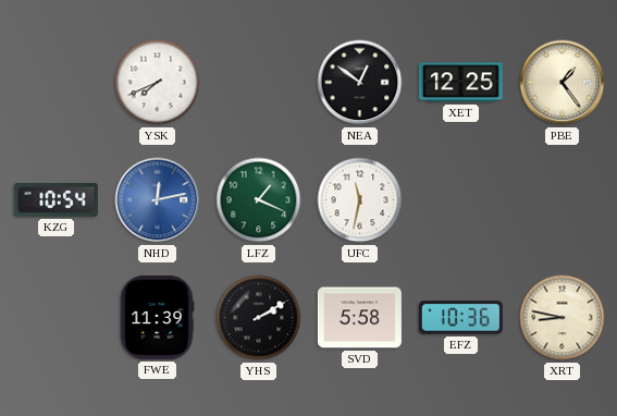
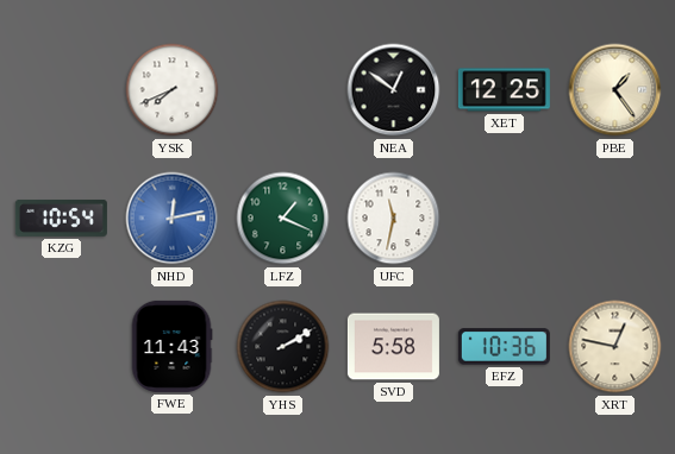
FWE: 11:39 -> 11:43 (171, 346)
XRT: 8:47 -> 12:47 (615, 347)
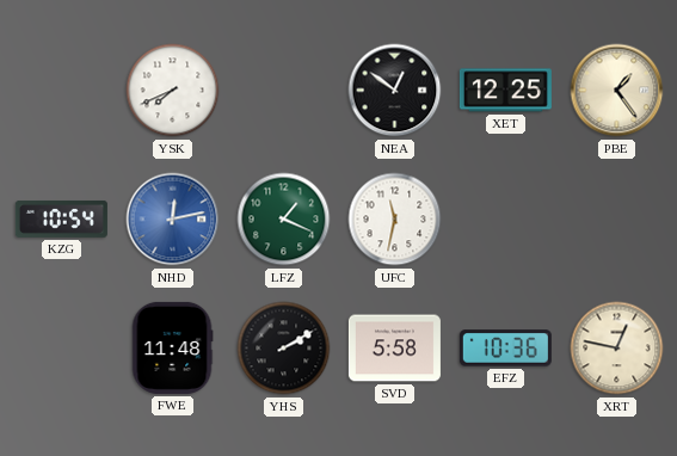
FWE: 11:43 -> 11:48 (172, 347)
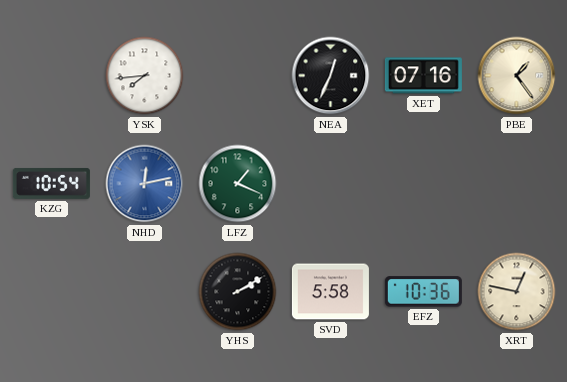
YSK: 7:41 -> 7:44 (145, 76)
NEA: 12:51 -> 12:34 (331, 76)
XET: 12:25 -> 07:16 (423, 76)
UFC: 11:32 -> none (395, 220)
FWE: 11:48 -> none (172, 347)
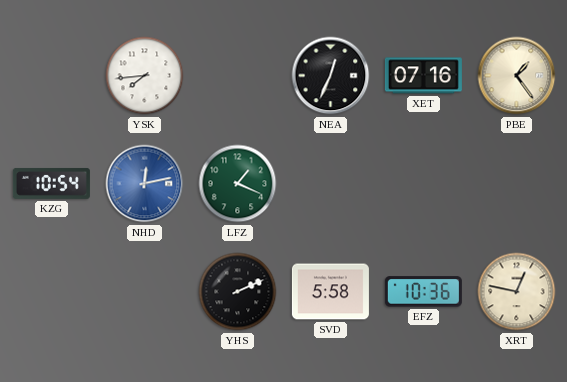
YHS: 2:10 -> 2:11 (238, 292)
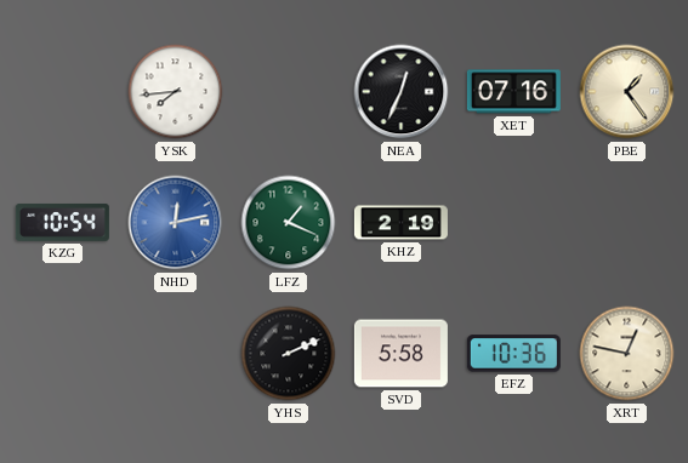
KHZ: none -> 2:19 (400, 223)
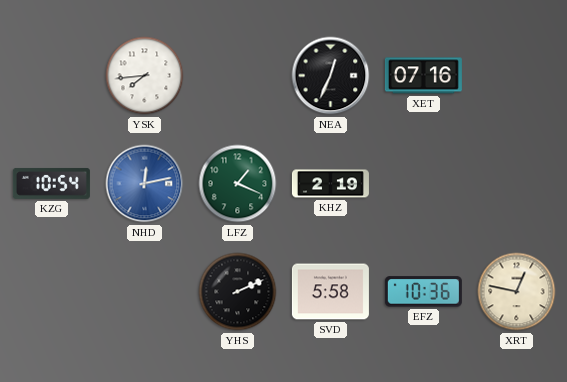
PBE: 1:24 -> none (627, 92)
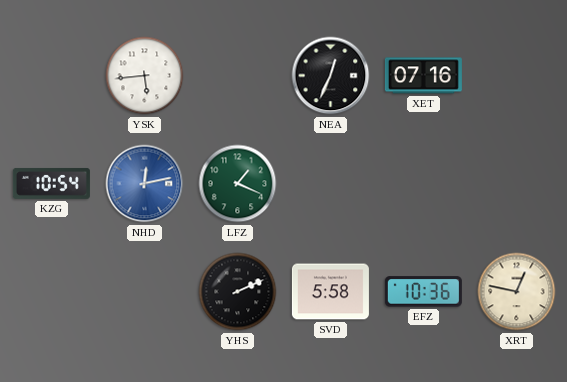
YSK: 7:44 -> 5:44 (145, 76)
KHZ: 2:19 -> none (330, 184)
